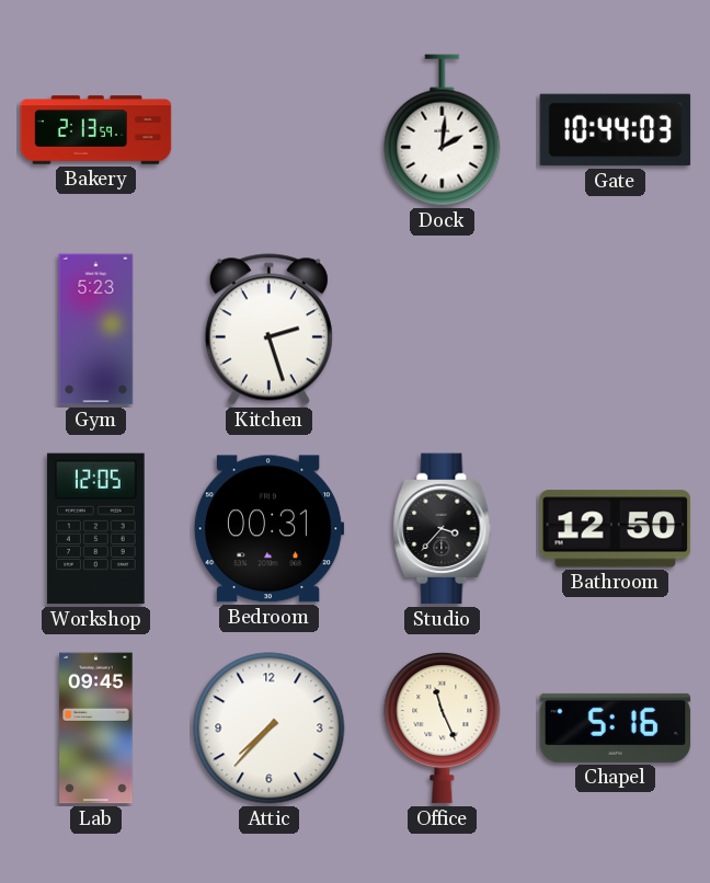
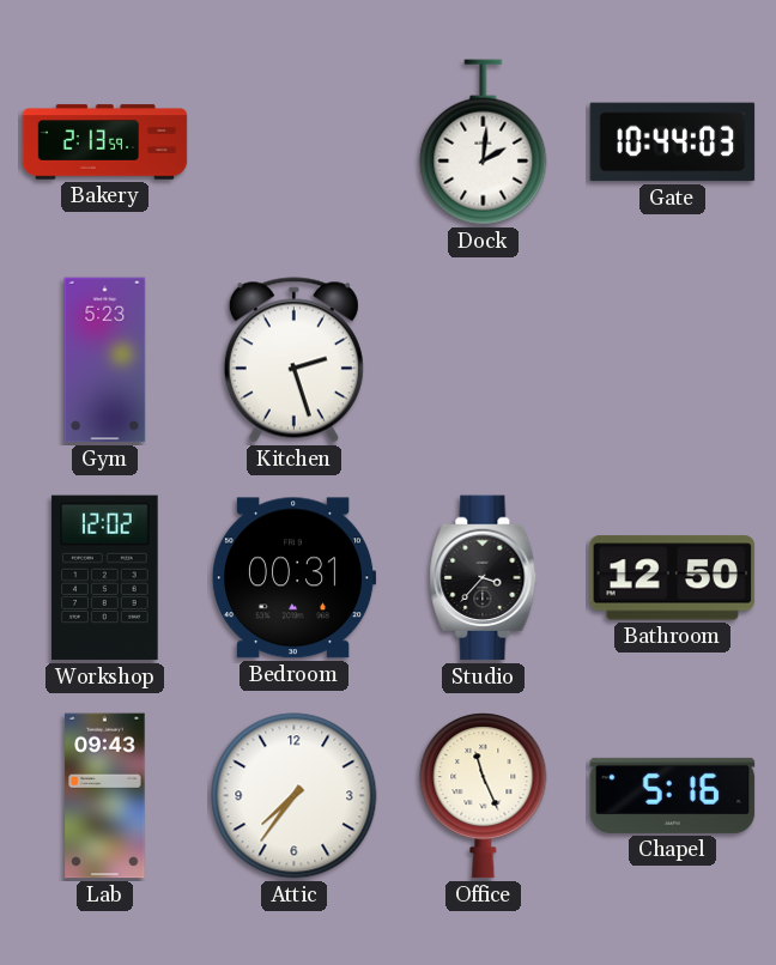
Workshop: 12:05 -> 12:02 (105, 578)
Lab: 09:45 -> 09:43 (105, 796)
Attic: 7:37 -> 7:36 (295, 796)
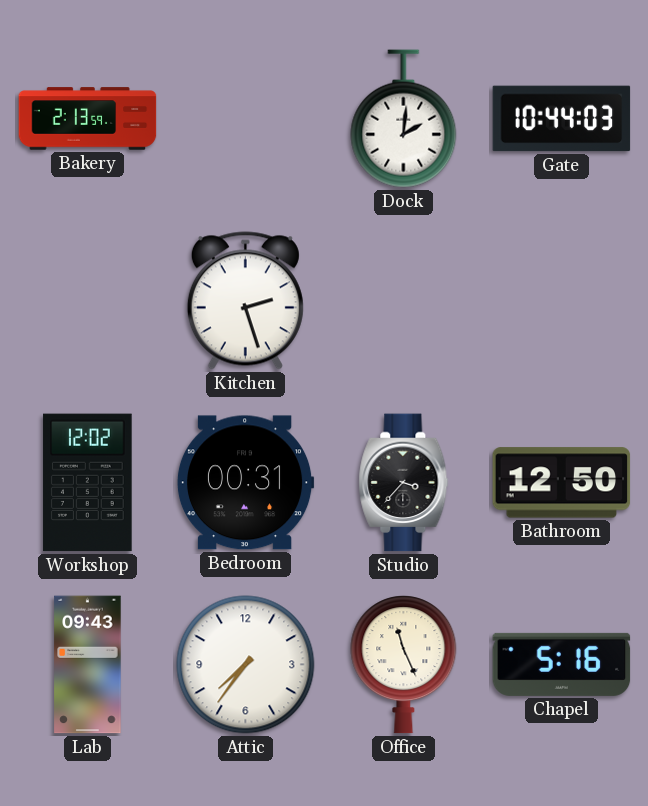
Gym: 5:23 -> none (105, 360)
